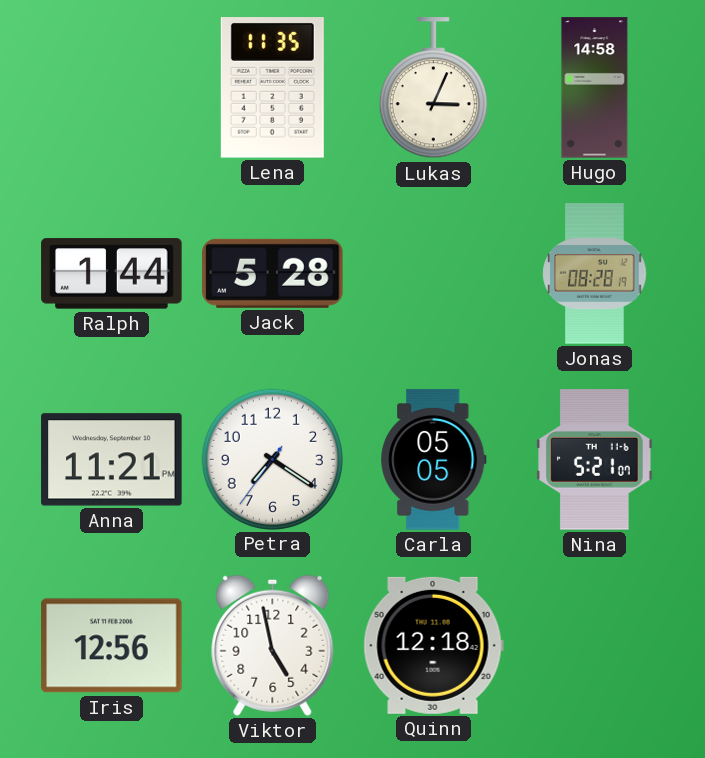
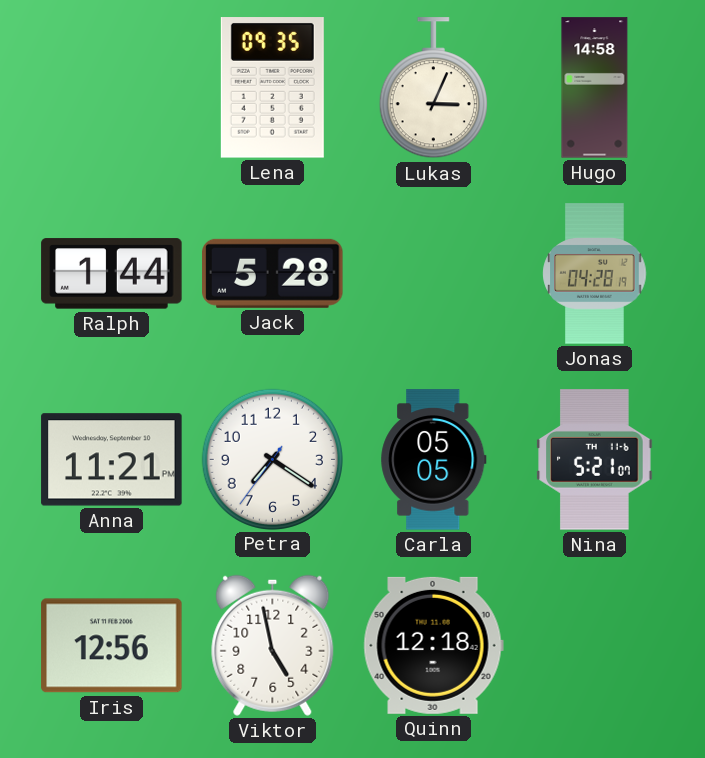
Lena: 11:35 -> 09:35 (272, 88)
Jonas: 08:28 -> 04:28 (595, 274)
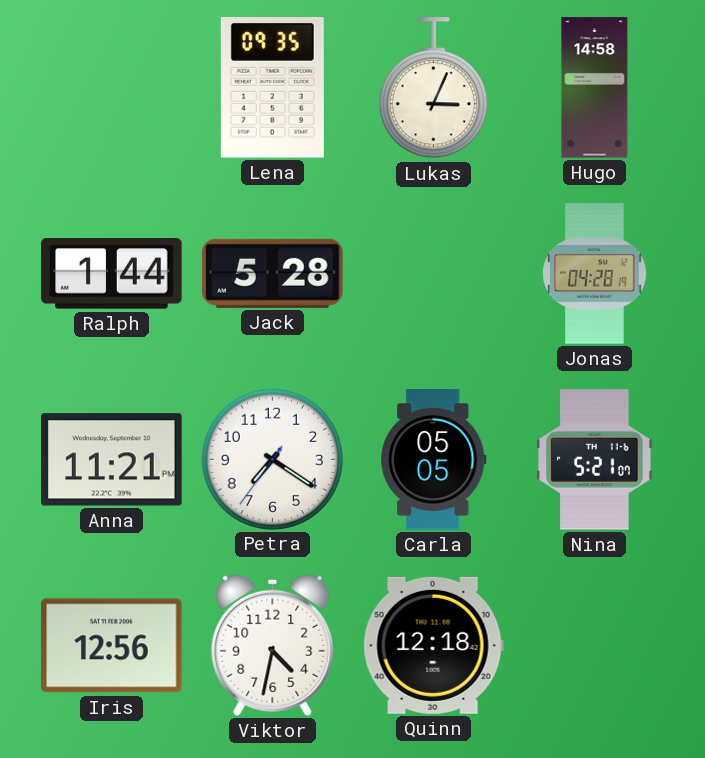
Viktor: 4:58 -> 4:32 (273, 645)
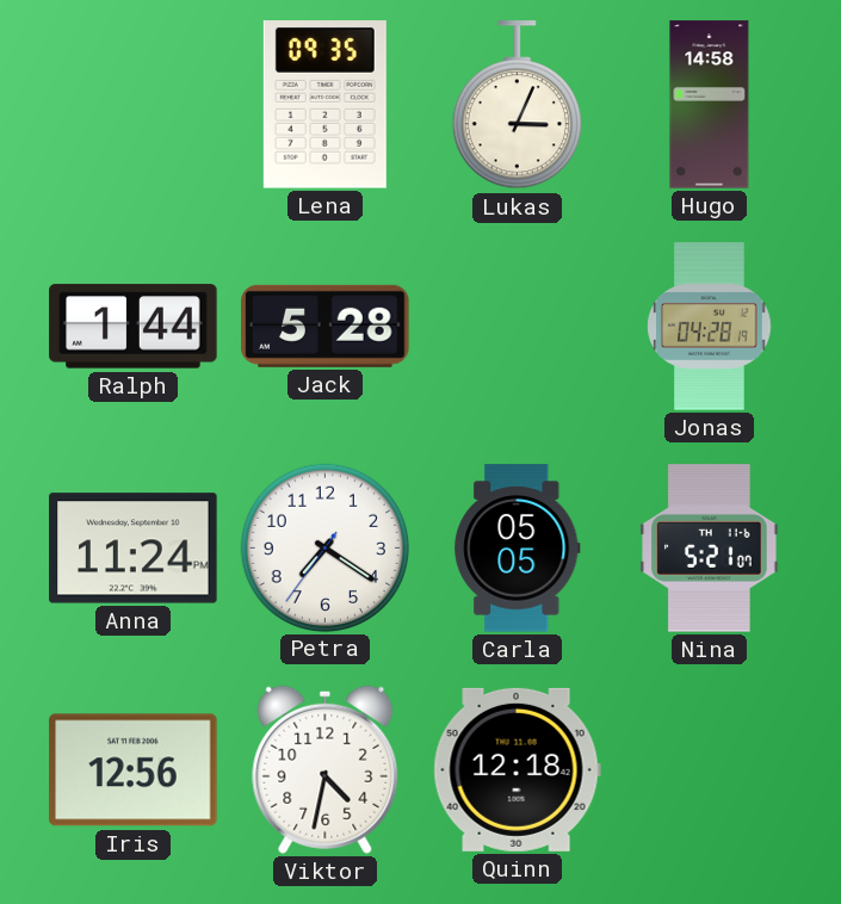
Anna: 11:21 -> 11:24 (134, 549)
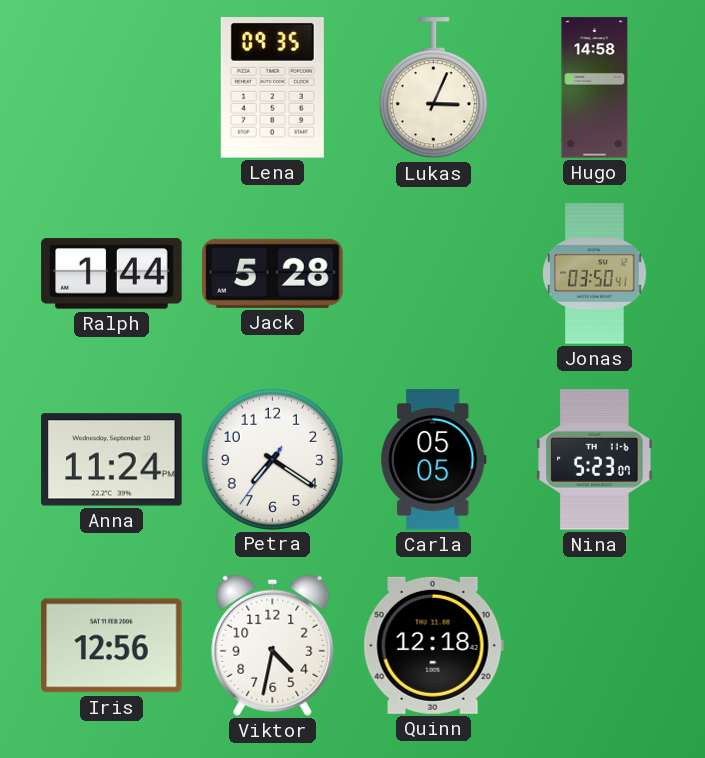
Jonas: 04:28 -> 03:50 (595, 274)
Nina: 5:21 -> 5:23 (595, 460)
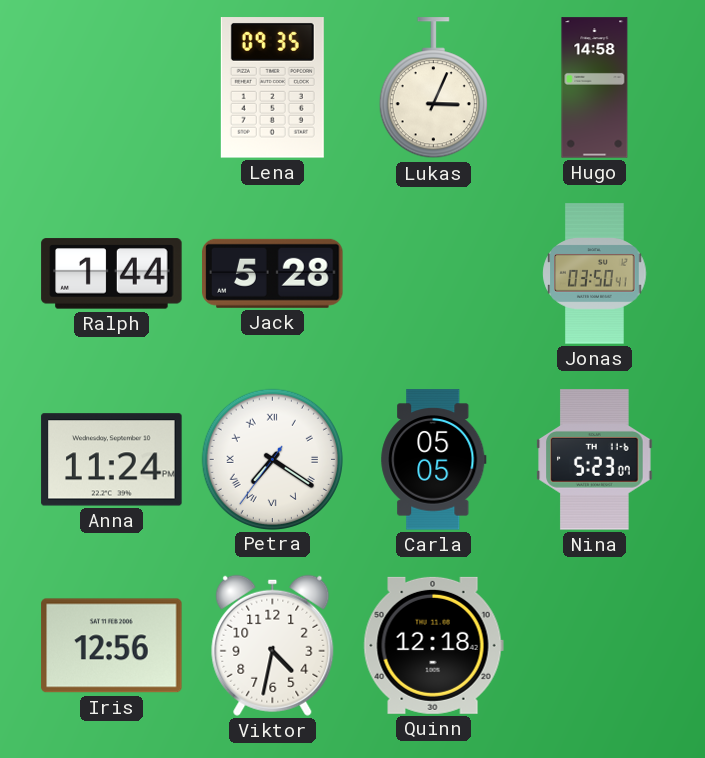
Petra numerals: Arabic -> Roman (272, 459)
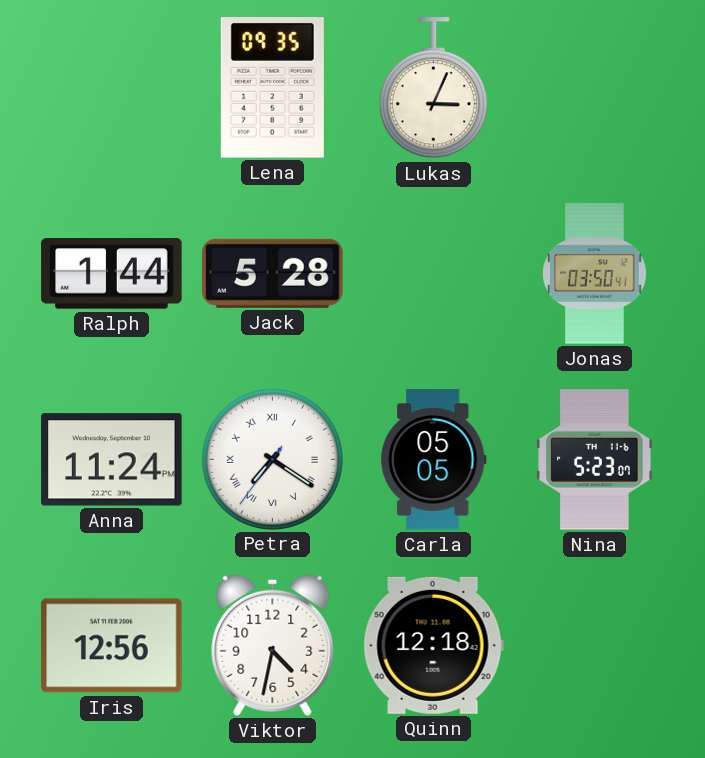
Hugo: 14:58 -> none (595, 88)
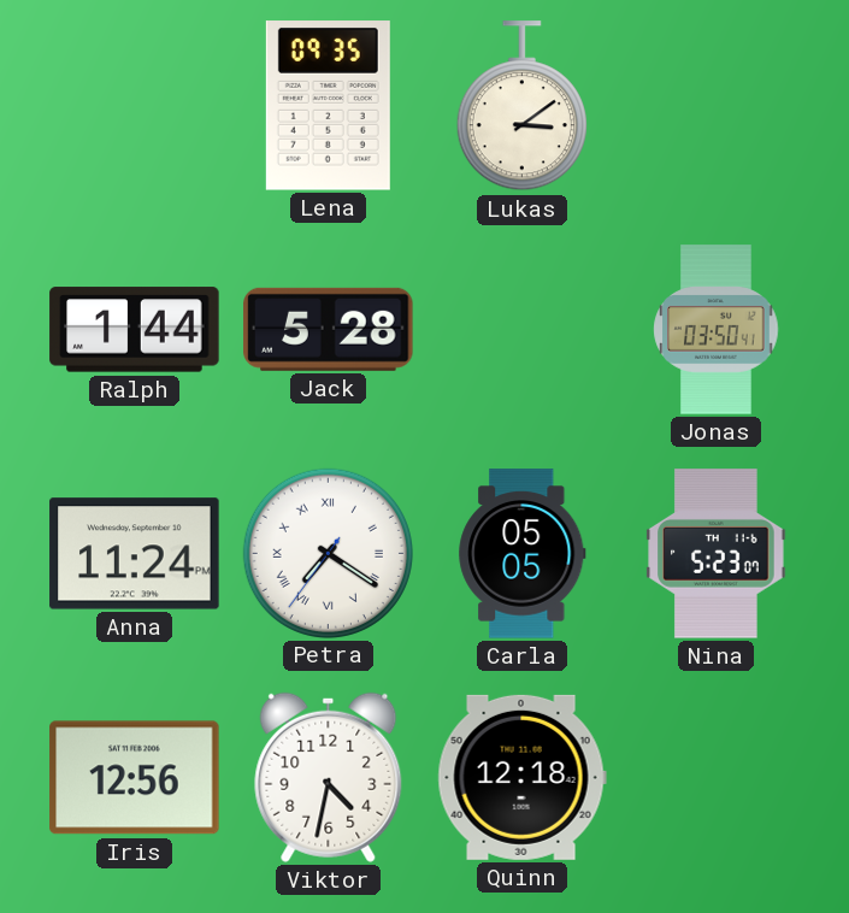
Lukas: 3:04 -> 3:09 (521, 106)
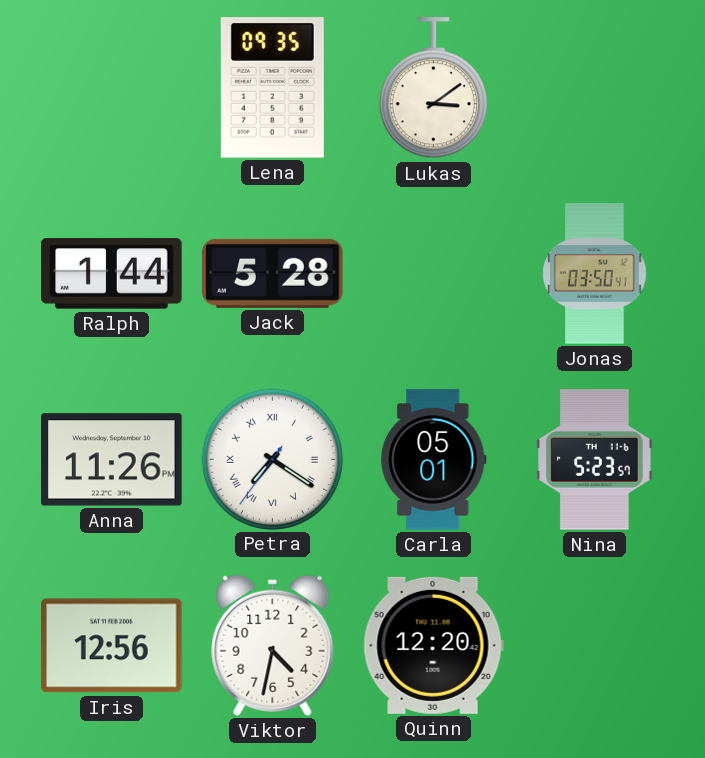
Anna: 11:24 -> 11:26 (112, 460)
Carla: 05:05 -> 05:01 (434, 460)
Nina: 5:23:07 -> 5:23:57 (595, 460)
Quinn: 12:18 -> 12:20 (433, 645)
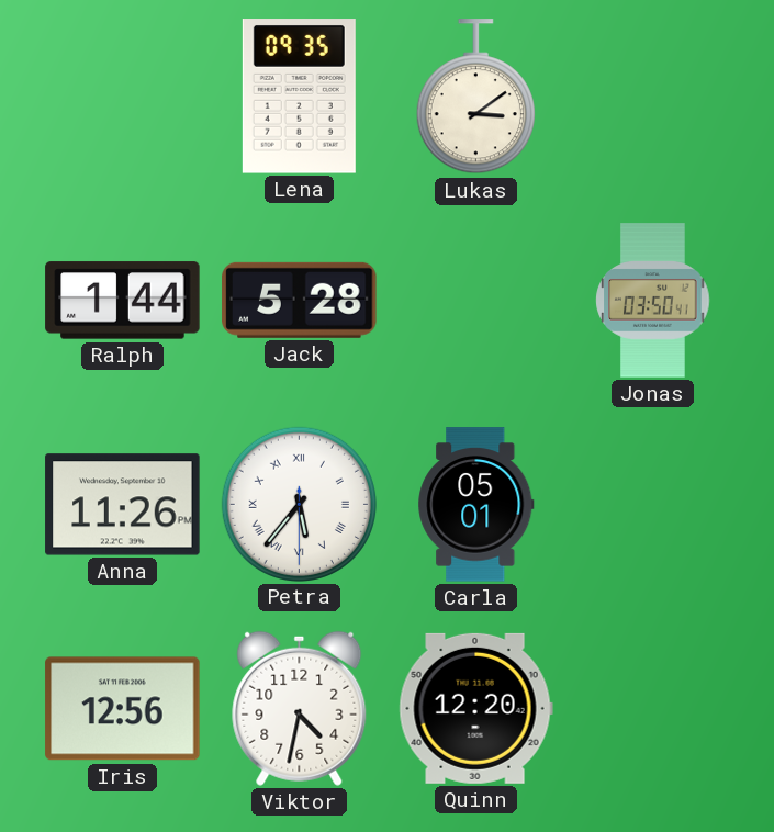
Petra: 7:20 -> 5:36 (299, 504)
Nina: 5:23 -> none (595, 460)
